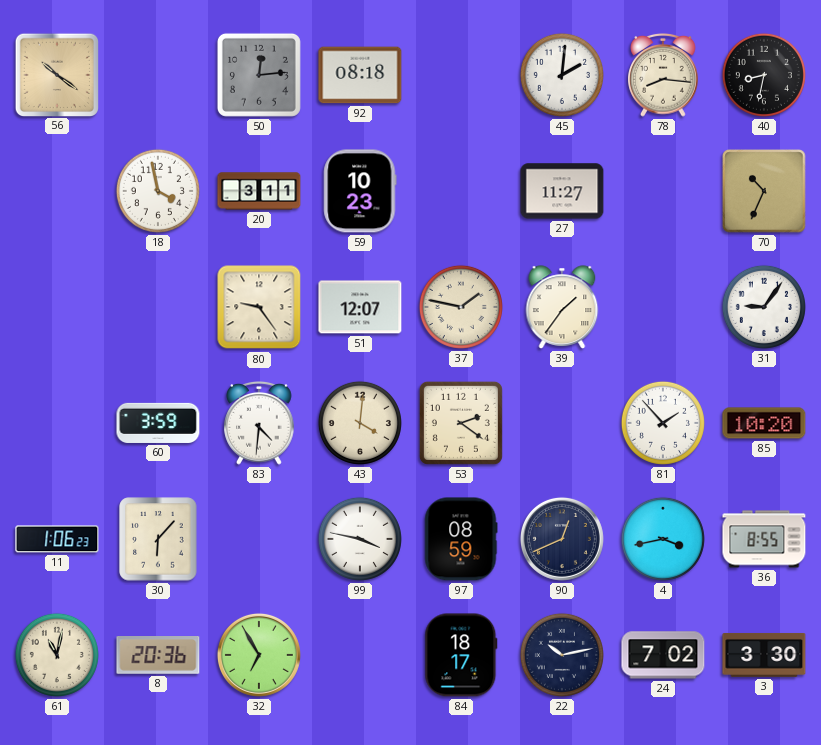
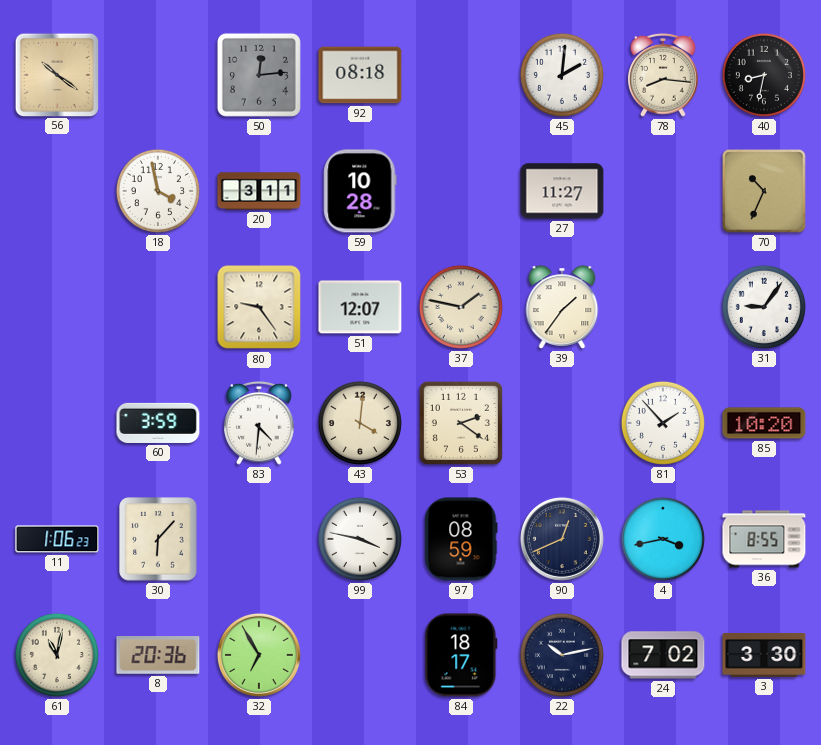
59: 10:23 -> 10:28 (360, 191)
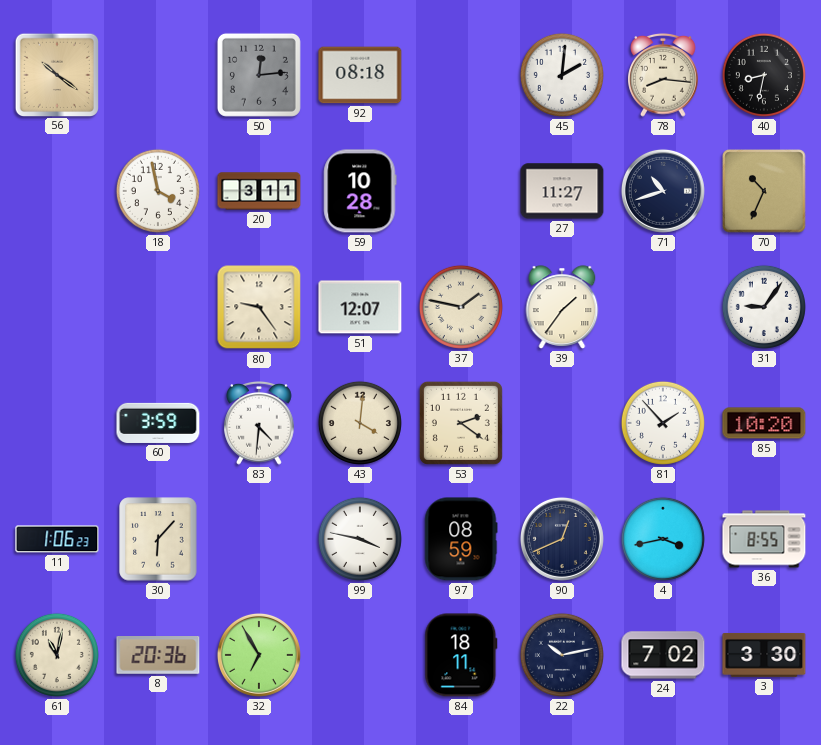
71: none -> 10:42 (663, 191)
84: 18:17 -> 18:11 (461, 655)
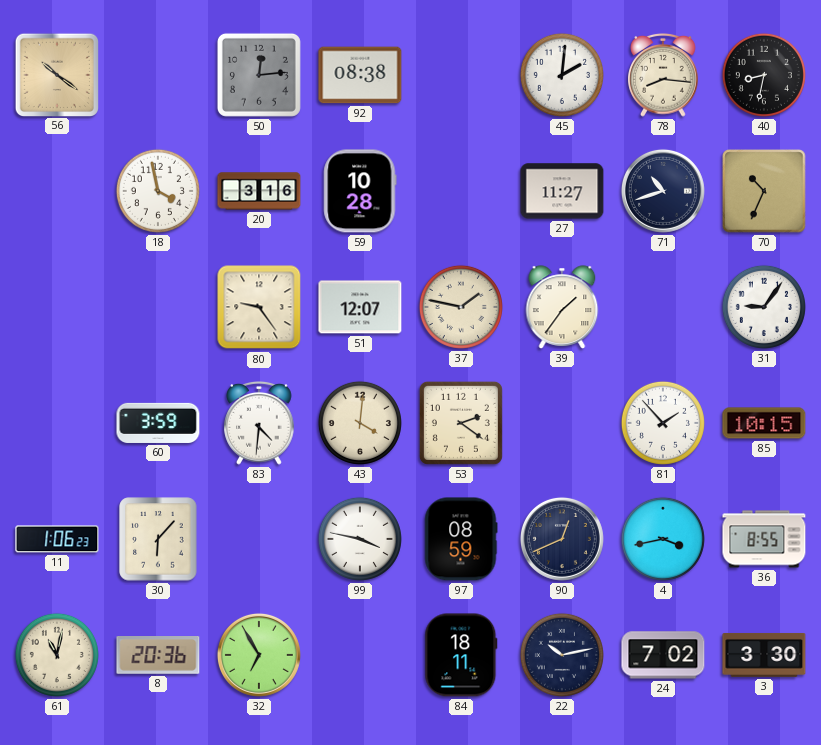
92: 08:18 -> 08:38 (360, 75)
20: 3:11 -> 3:16 (259, 191)
85: 10:20 -> 10:15 (764, 423)
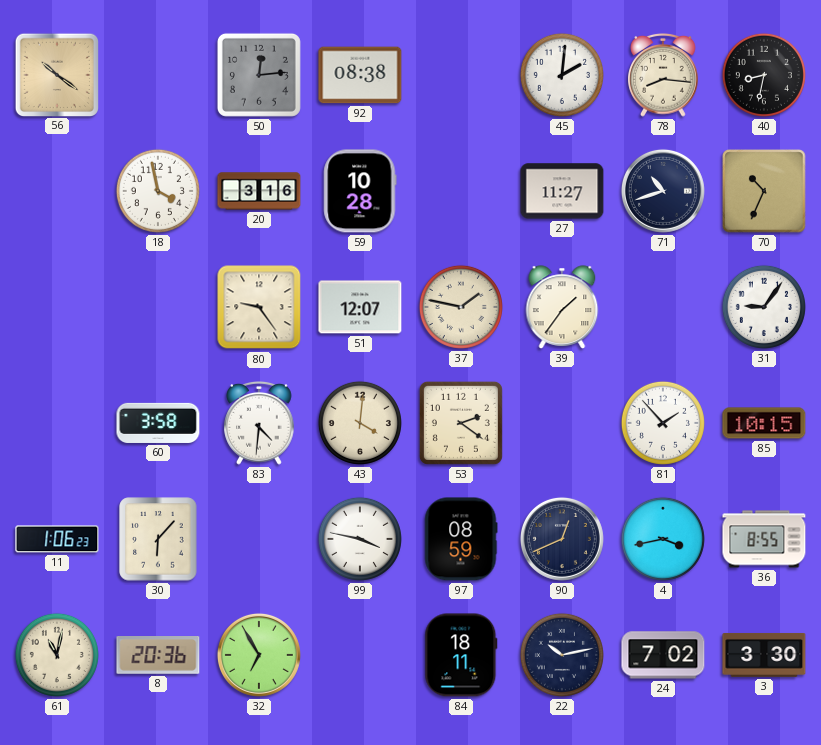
60: 3:59 -> 3:58 (158, 423)
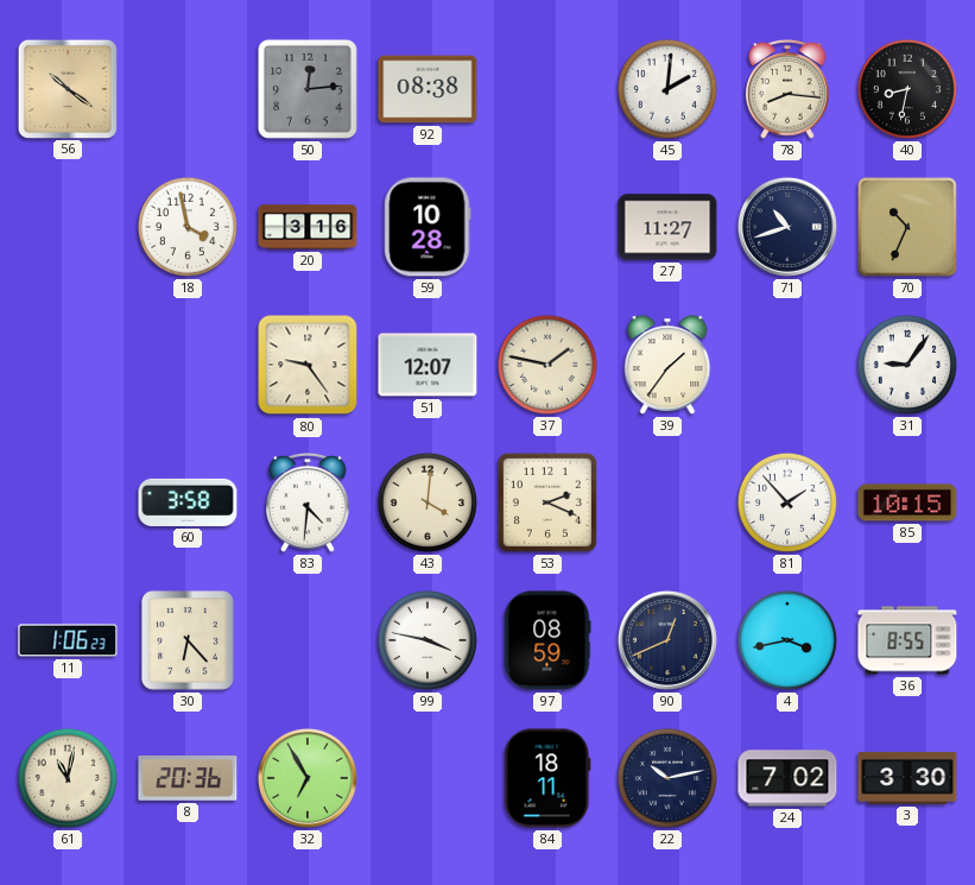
53: 2:21 -> 2:19 (547, 502)
30: 6:07 -> 6:23 (188, 640)
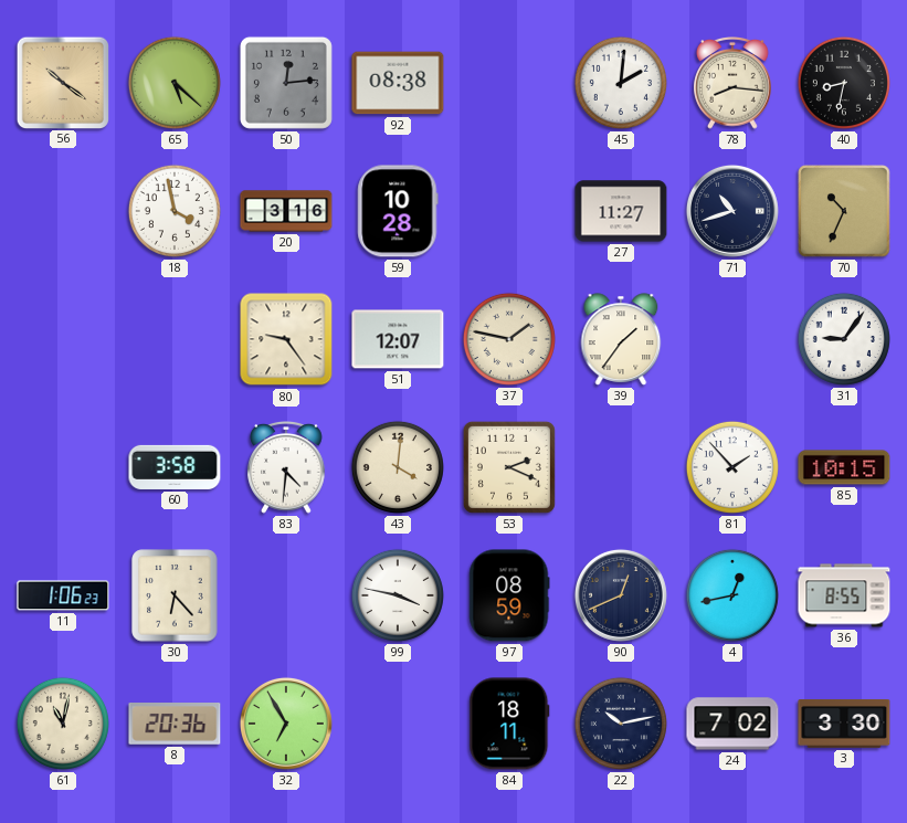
65: none -> 5:22 (175, 83)
4: 3:43 -> 12:43 (732, 595)
